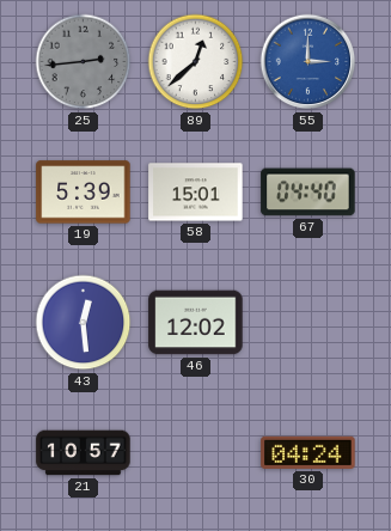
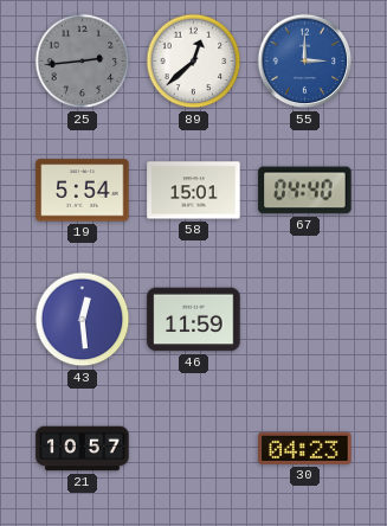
19: 5:39 -> 5:54 (83, 191)
46: 12:02 -> 11:59 (194, 320)
30: 04:24 -> 04:23 (305, 448)
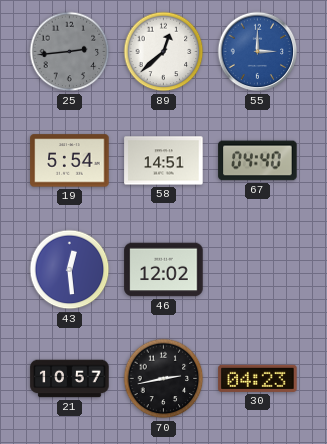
58: 15:01 -> 14:51 (164, 161)
46: 11:59 -> 12:02 (164, 270)
70: none -> 2:43 (164, 379)
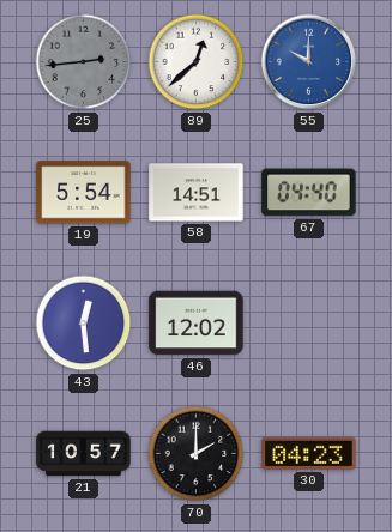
55: 3:00 -> 10:00 (309, 62)
70: 2:43 -> 2:00 (197, 454)
